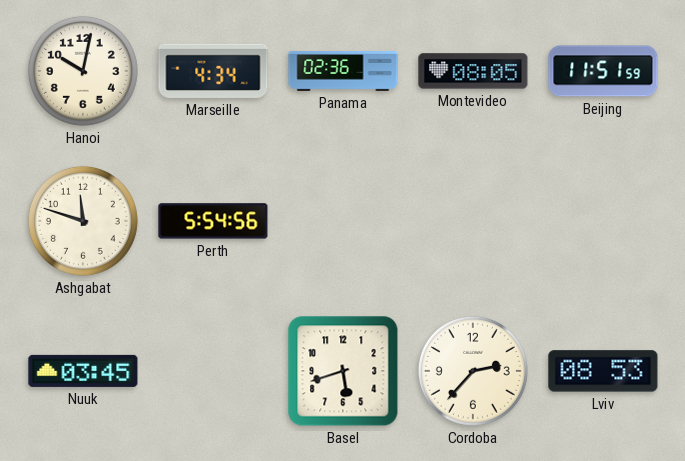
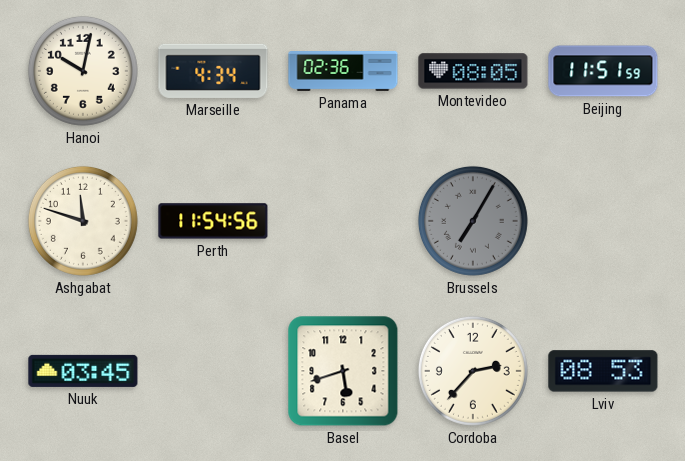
Perth: 5:54 -> 11:54 (213, 221)
Brussels: none -> 7:05 (473, 221)
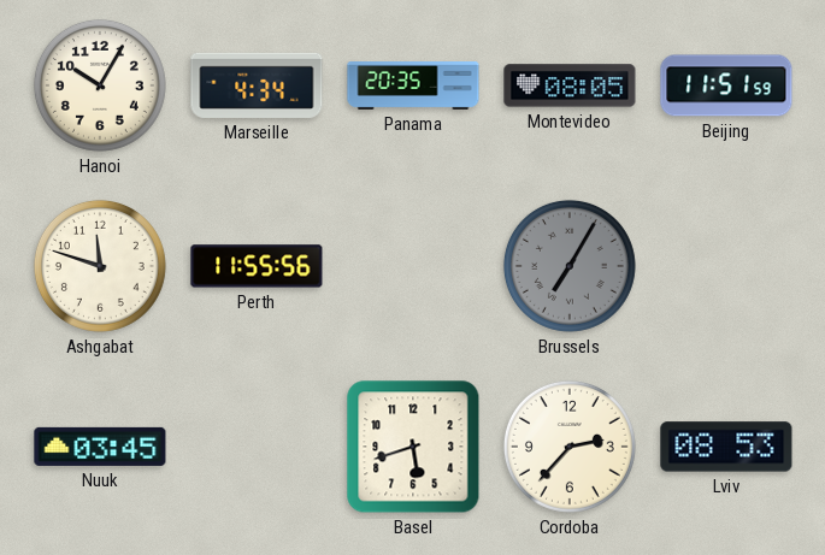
Hanoi: 10:02 -> 10:05 (100, 85)
Panama: 02:36 -> 20:35 (413, 87)
Perth: 11:54 -> 11:55 (257, 266)
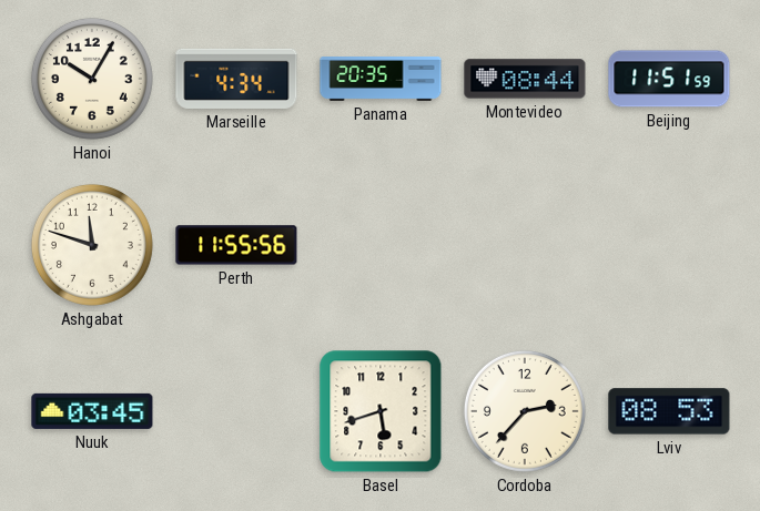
Montevideo: 08:05 -> 08:44 (525, 79)
Brussels: 7:05 -> none (570, 266)
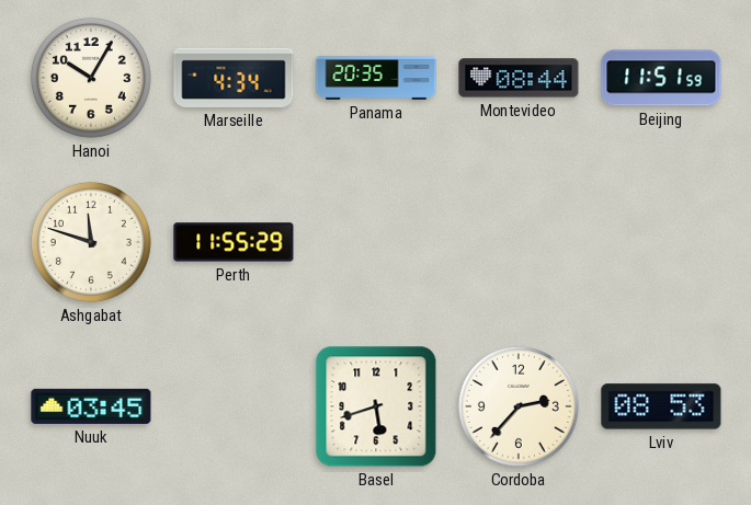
Perth: 11:55:56 -> 11:55:29 (234, 242)
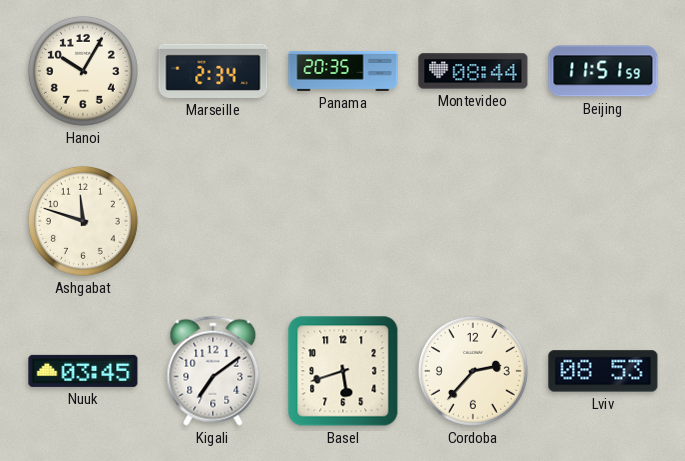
Marseille: 4:34 -> 2:34 (213, 71)
Perth: 11:55 -> none (234, 242)
Kigali: none -> 7:09 (213, 371)
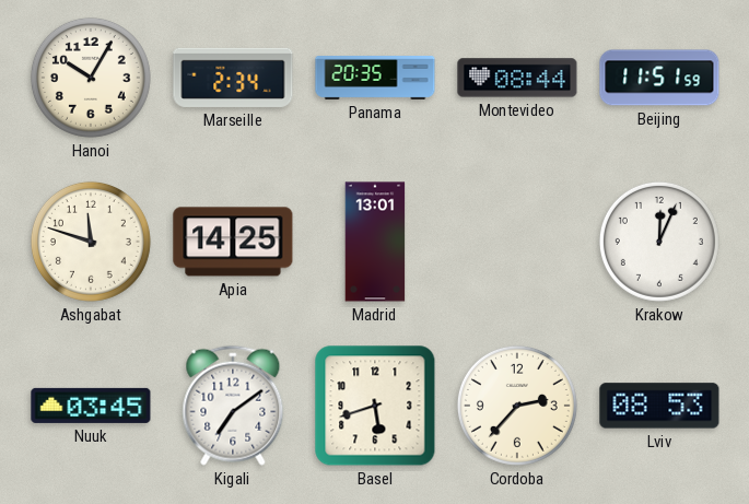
Apia: none -> 14:25 (233, 242)
Madrid: none -> 13:01 (375, 242)
Krakow: none -> 12:04 (659, 242)
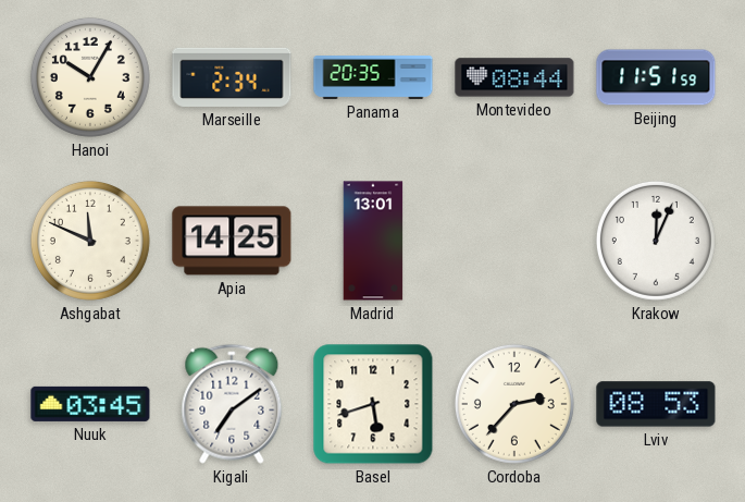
Ashgabat: 11:48 -> 11:49 (90, 241)
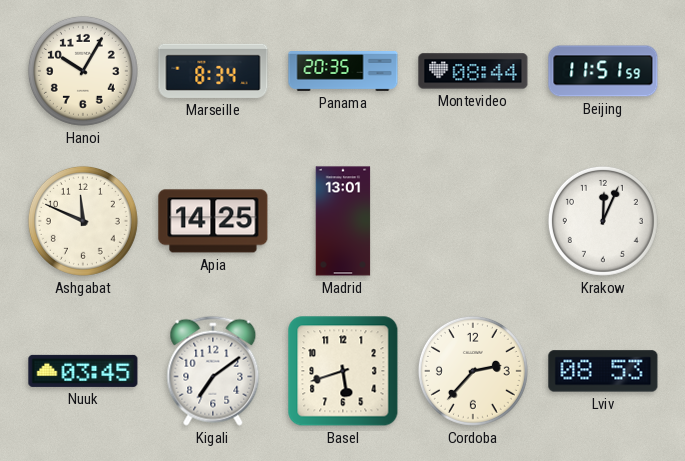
Marseille: 2:34 -> 8:34 (213, 71)
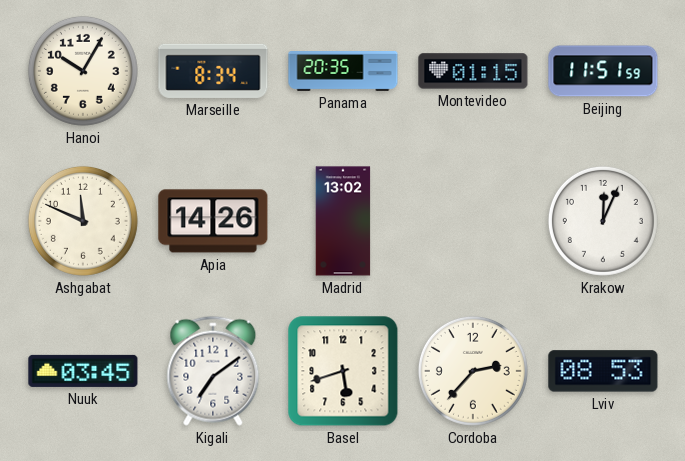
Montevideo: 08:44 -> 01:15 (473, 71)
Apia: 14:25 -> 14:26 (213, 221)
Madrid: 13:01 -> 13:02 (343, 221)
